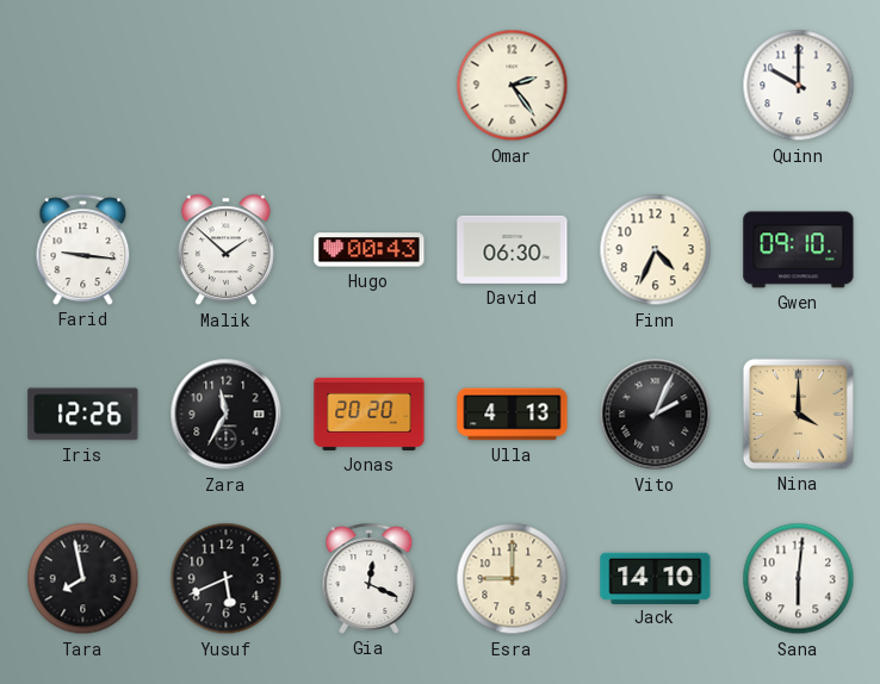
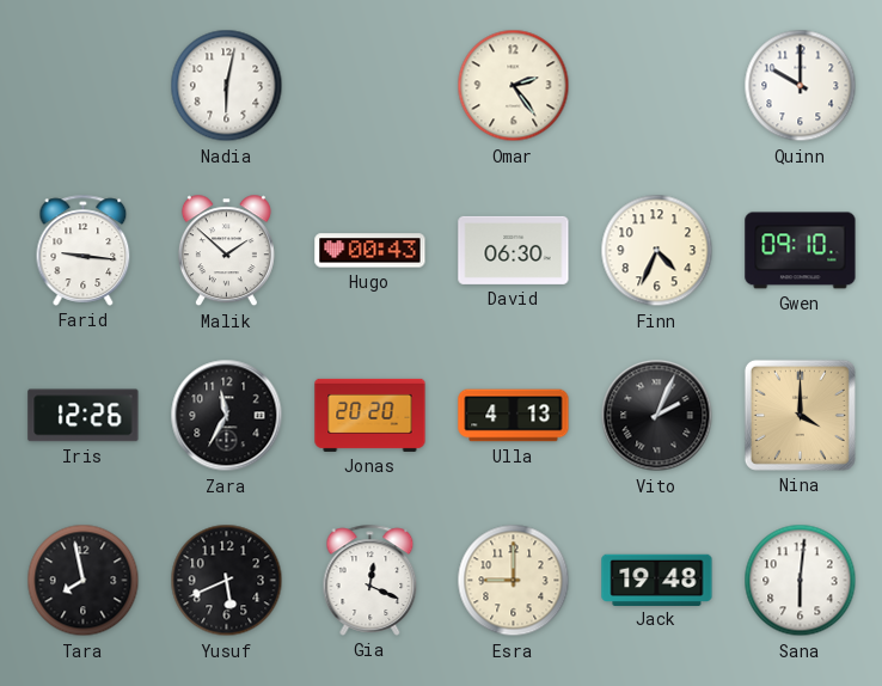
Nadia: none -> 6:02 (227, 86)
Jack: 14:10 -> 19:48 (657, 580)
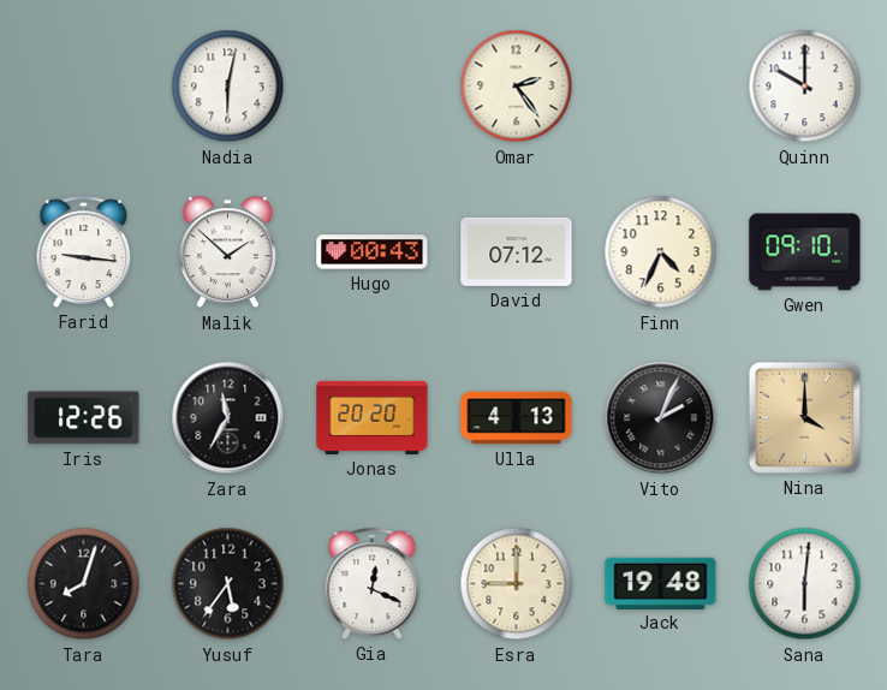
David: 06:30 -> 07:12 (517, 251)
Tara: 7:58 -> 8:03 (84, 584)
Yusuf: 5:41 -> 5:36 (228, 584)
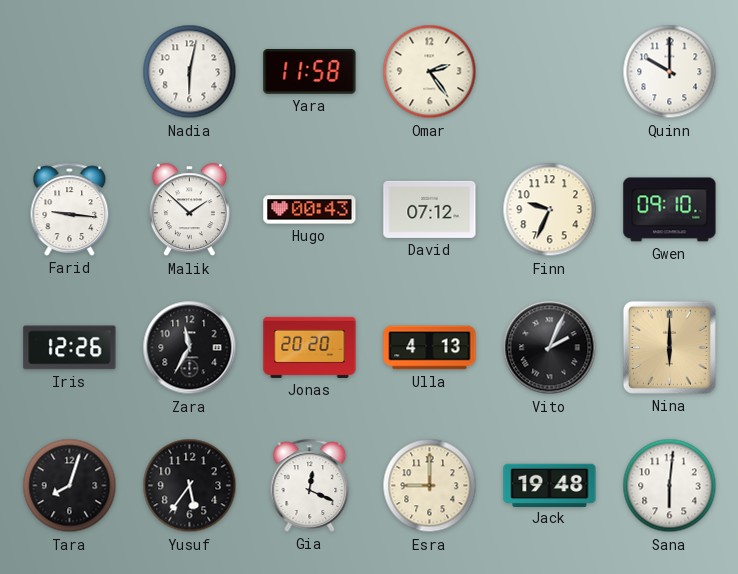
Yara: none -> 11:58 (310, 71)
Finn: 4:34 -> 9:34 (550, 210)
Nina: 4:00 -> 6:00 (669, 347)
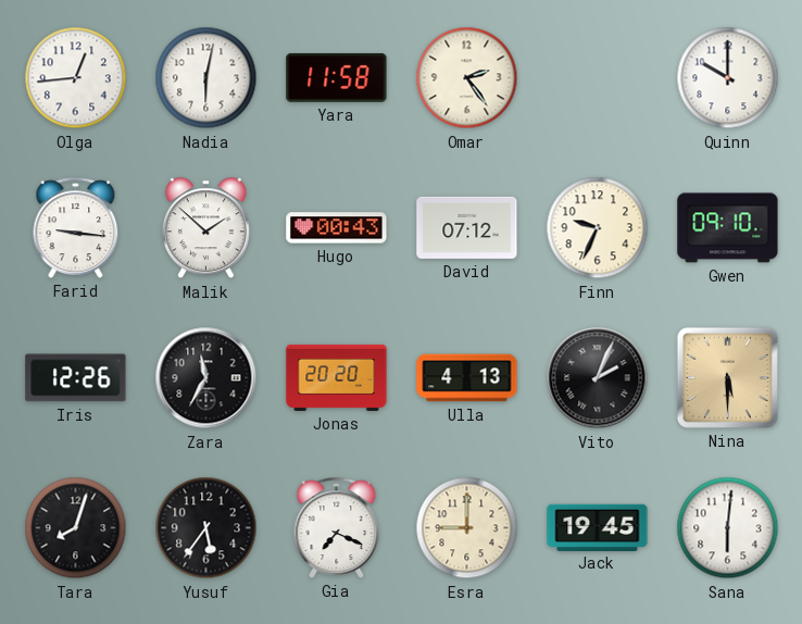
Olga: none -> 12:44 (76, 78)
Nina: 6:00 -> 5:30 (727, 377)
Gia: 12:19 -> 7:19 (337, 527)
Jack: 19:48 -> 19:45 (598, 527)
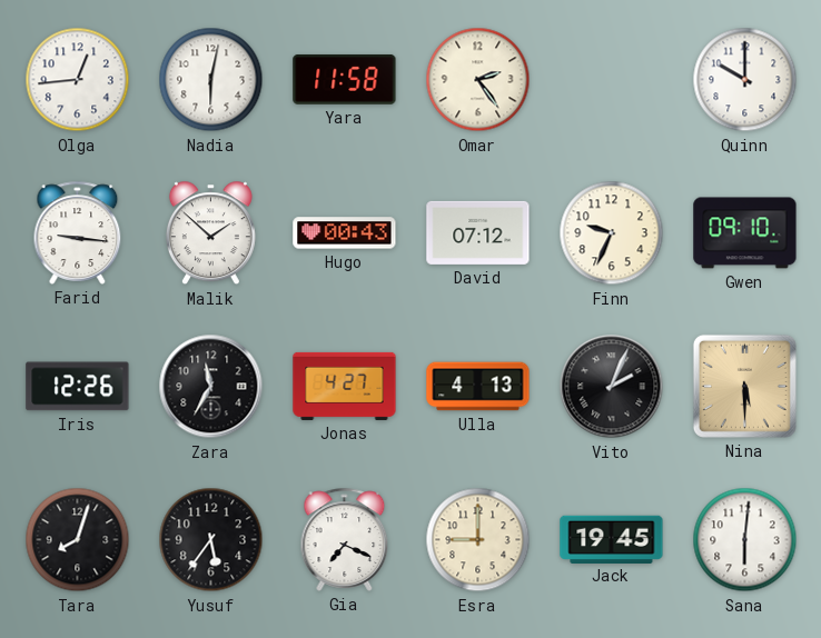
Jonas: 20:20 -> 4:27 (345, 386)
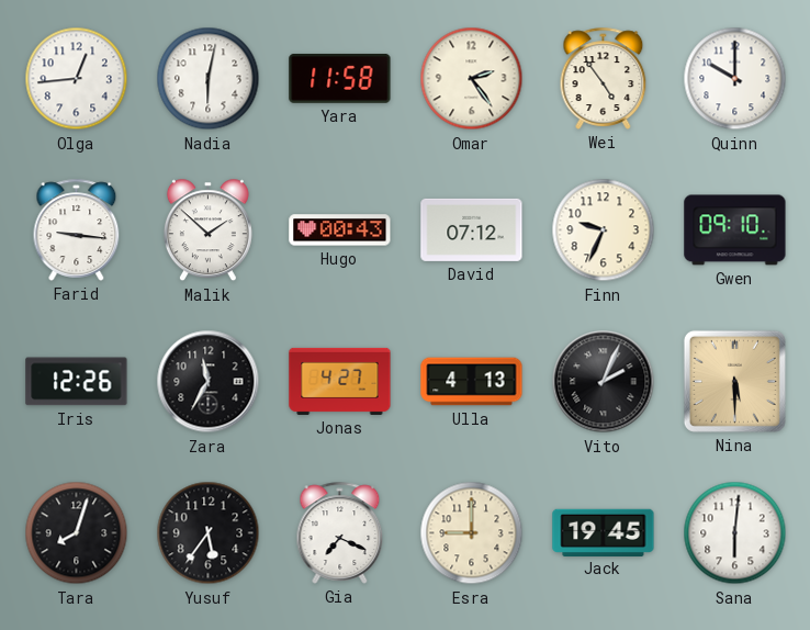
Wei: none -> 4:54 (604, 78)
